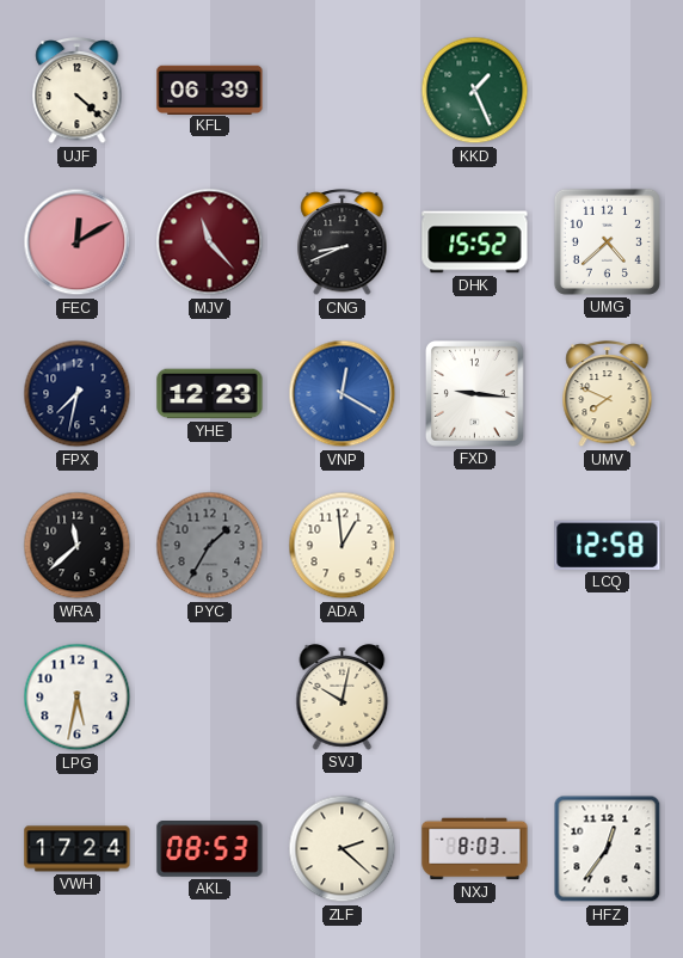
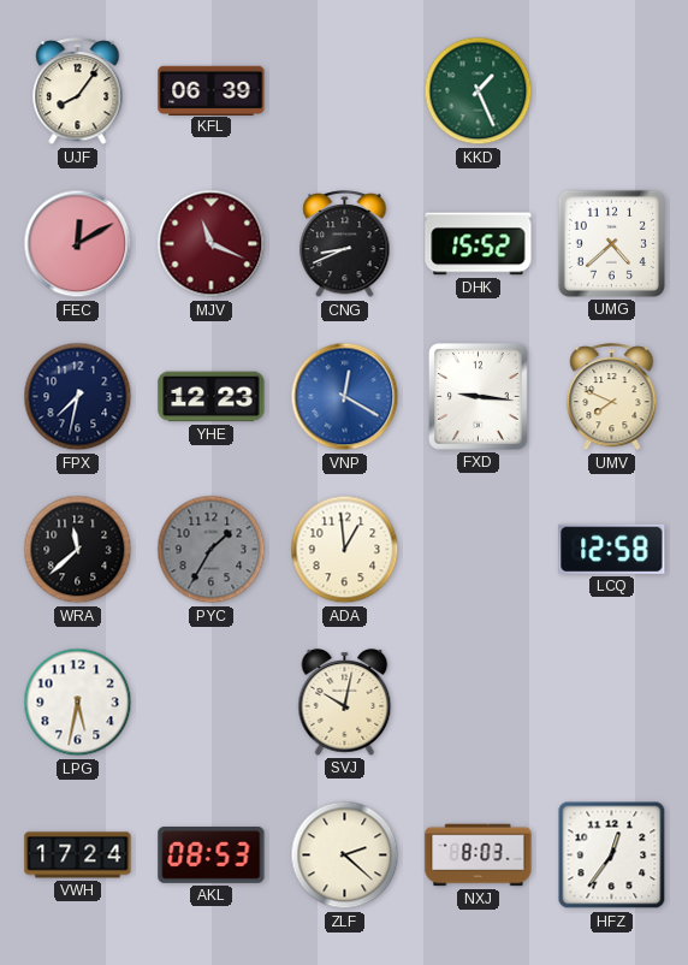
UJF: 4:22 -> 8:06 (78, 91)
MJV: 11:23 -> 11:19 (212, 244)
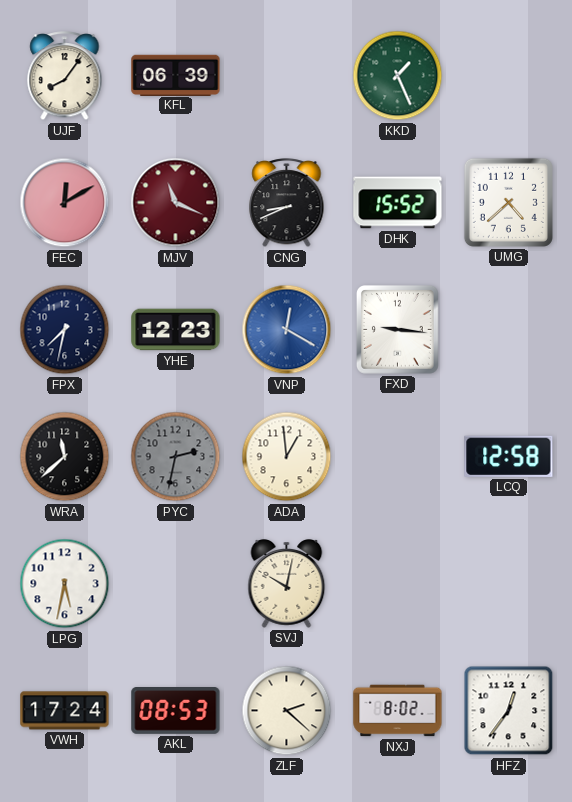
UMV: 7:49 -> none (612, 397)
PYC: 1:35 -> 2:32 (176, 457)
NXJ: 8:03 -> 8:02 (398, 711)
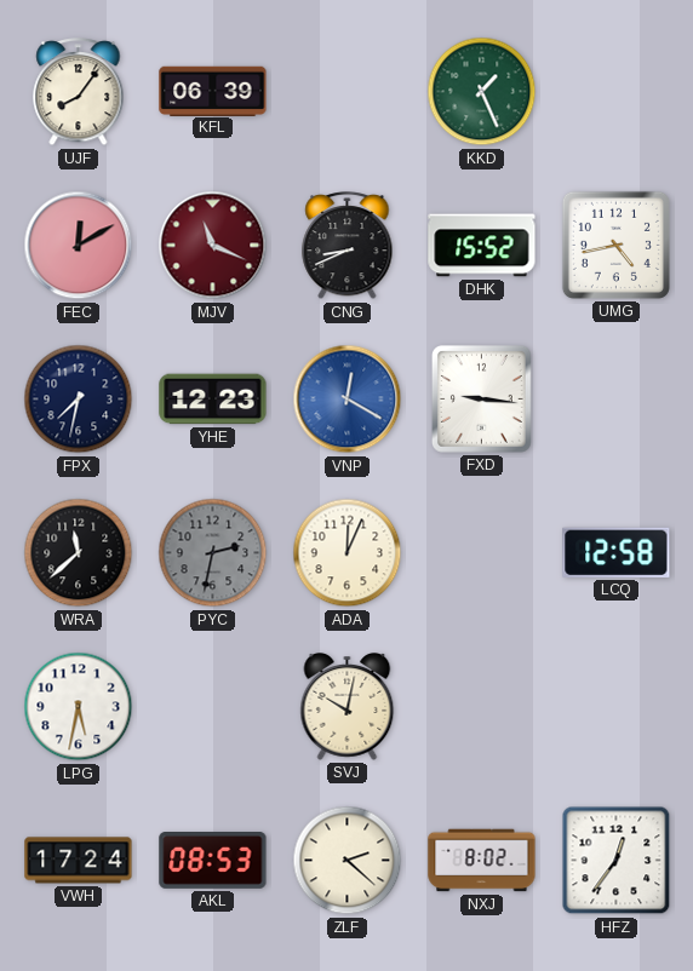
UMG: 4:38 -> 4:43 (615, 245)
ADA: 12:59 -> 12:04 (348, 553)
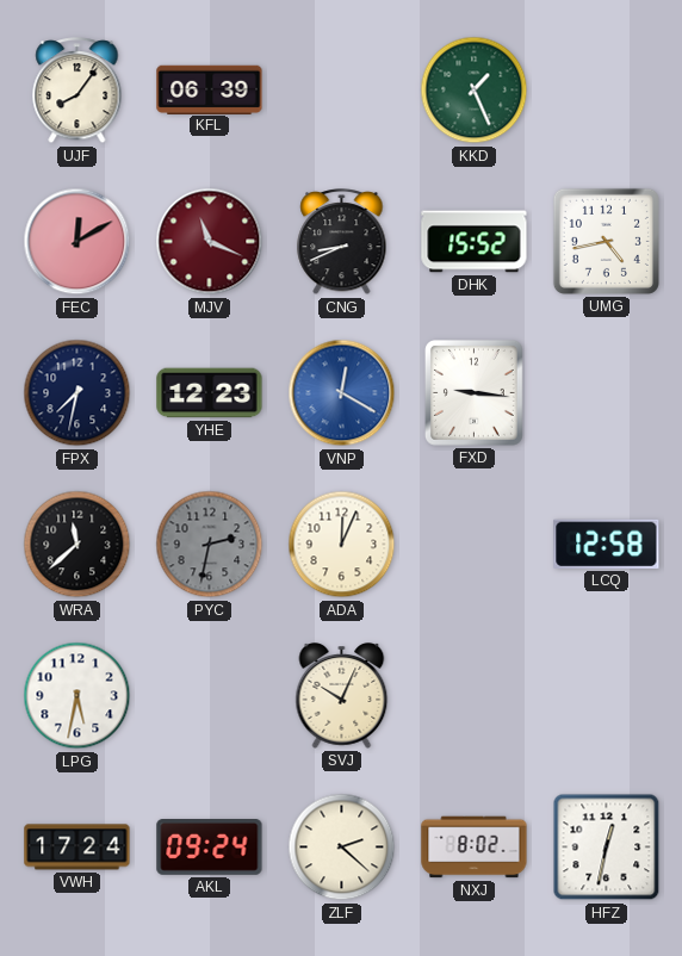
SVJ: 10:02 -> 10:04 (342, 696)
AKL: 08:53 -> 09:24 (210, 848)
HFZ: 12:36 -> 12:32 (607, 848)
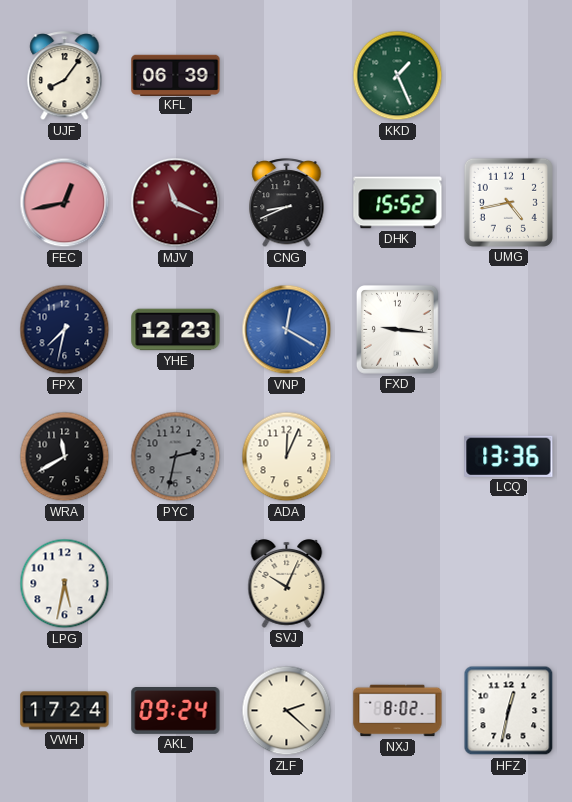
FEC: 12:10 -> 12:43 (65, 203)
WRA: 11:38 -> 11:40 (65, 457)
LCQ: 12:58 -> 13:36 (509, 456)
